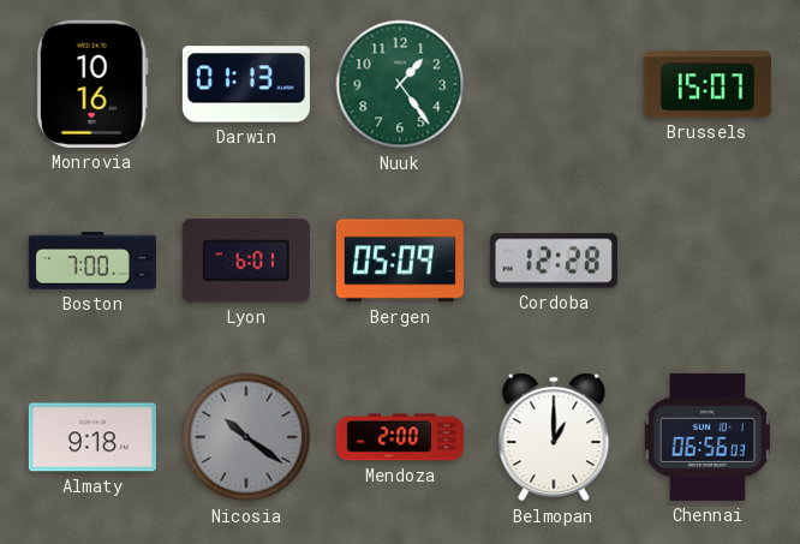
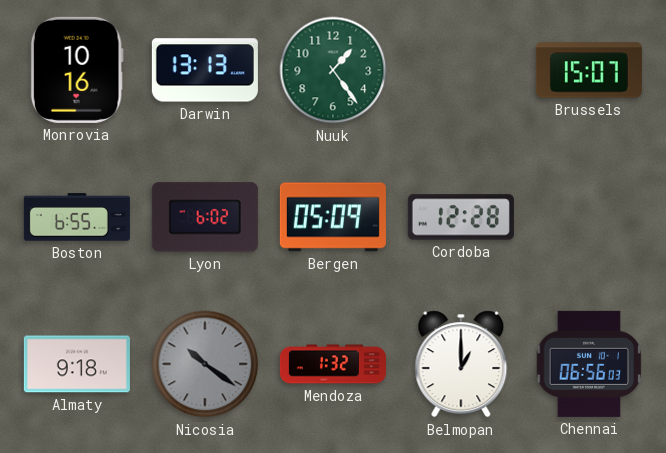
Darwin: 01:13 -> 13:13 (205, 70)
Boston: 7:00 -> 6:55 (77, 217)
Lyon: 6:01 -> 6:02 (205, 217)
Mendoza: 2:00 -> 1:32 (333, 364)
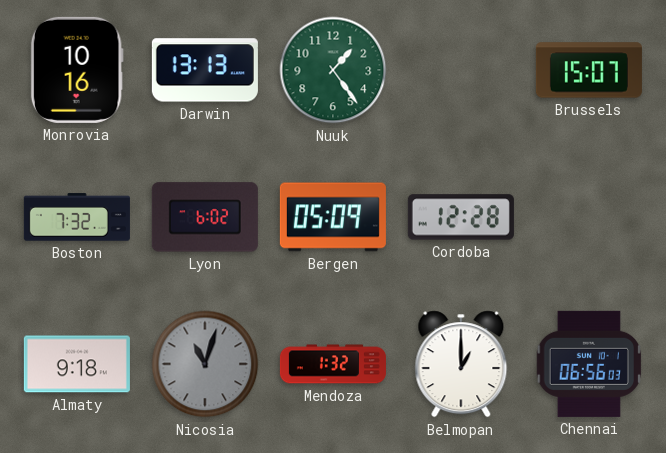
Boston: 6:55 -> 7:32 (77, 217)
Nicosia: 10:21 -> 11:03 (205, 364)
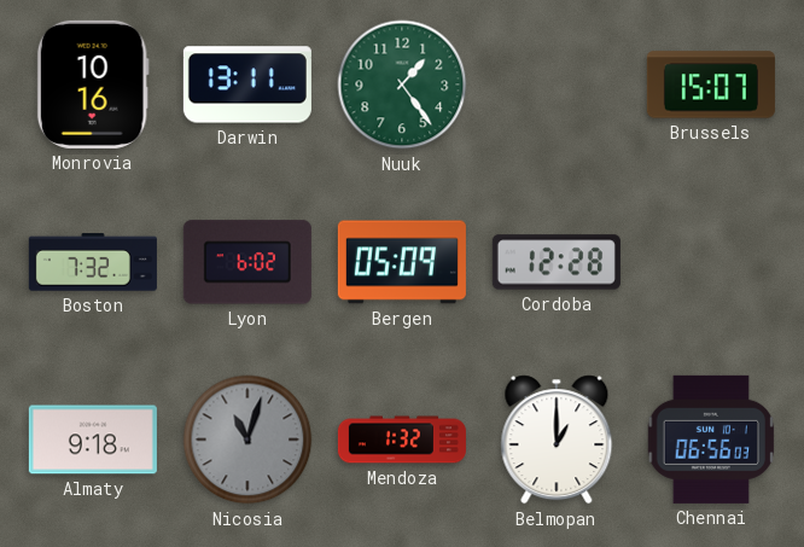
Darwin: 13:13 -> 13:11 (247, 85)
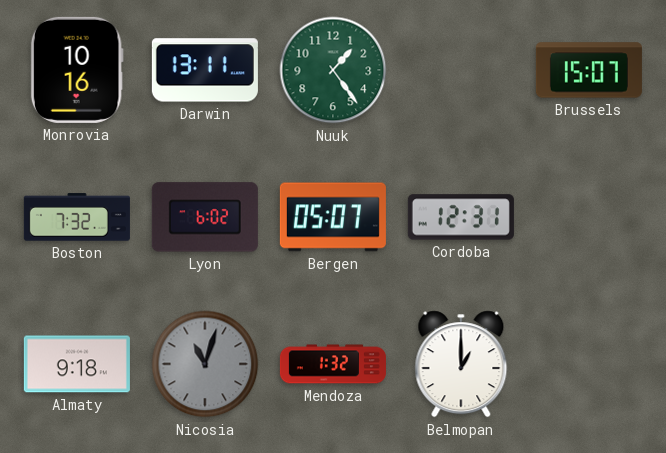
Bergen: 05:09 -> 05:07 (333, 217)
Cordoba: 12:28 -> 12:31 (461, 217)
Chennai: 06:56 -> none (710, 440)
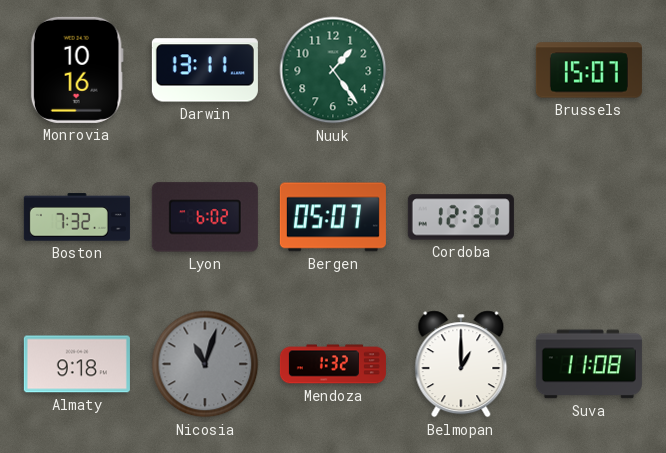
Suva: none -> 11:08 (589, 364)
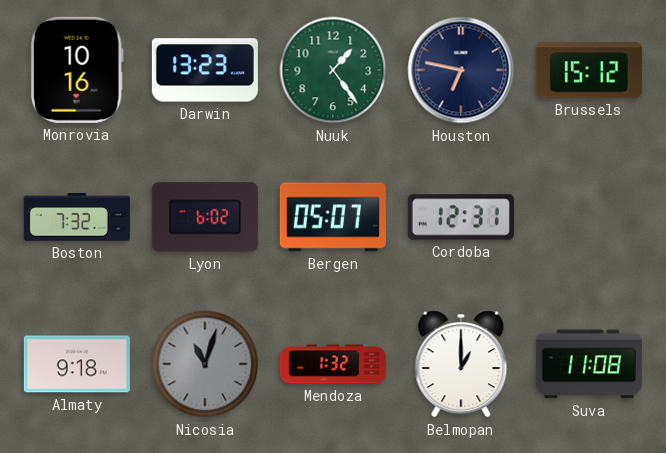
Darwin: 13:11 -> 13:23 (205, 70)
Houston: none -> 6:47 (461, 70)
Brussels: 15:07 -> 15:12 (589, 70)
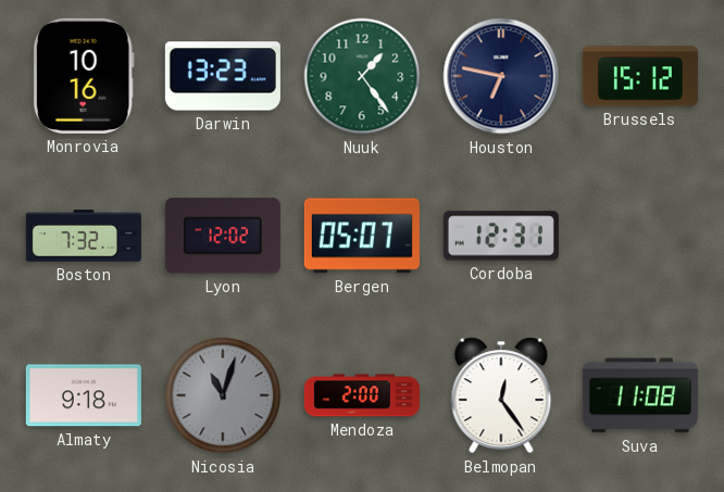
Lyon: 6:02 -> 12:02 (223, 236)
Mendoza: 1:32 -> 2:00 (362, 395)
Belmopan: 1:00 -> 12:24 (501, 395)
